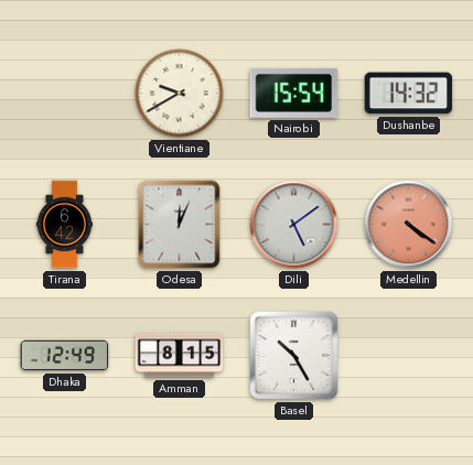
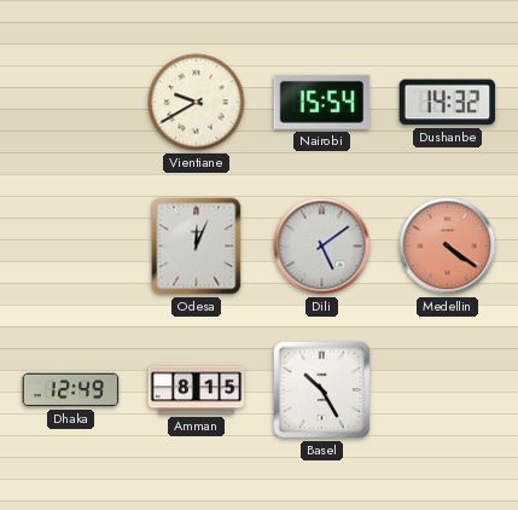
Tirana: 6:42 -> none (64, 225)
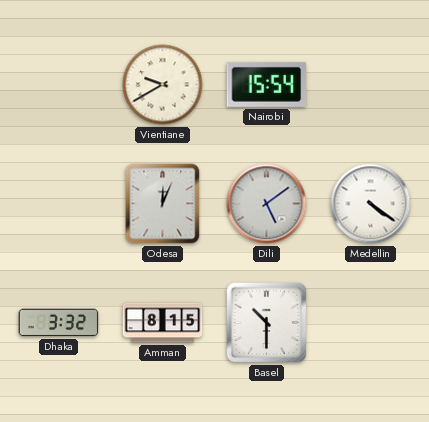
Dushanbe: 14:32 -> none (448, 103)
Medellin dial: salmon -> white (371, 204)
Dhaka: 12:49 -> 3:32 (59, 323)
Basel: 10:25 -> 10:30 (267, 323)
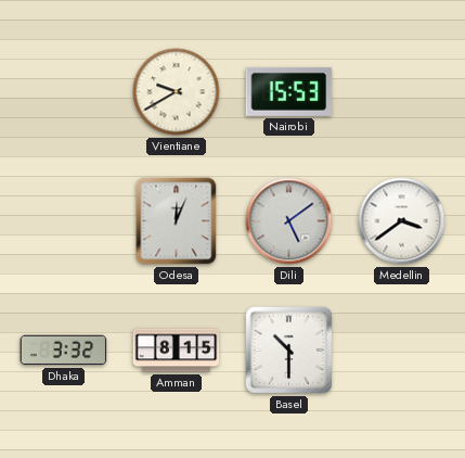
Nairobi: 15:54 -> 15:53 (289, 91)
Medellin: 4:21 -> 3:39 (402, 221)
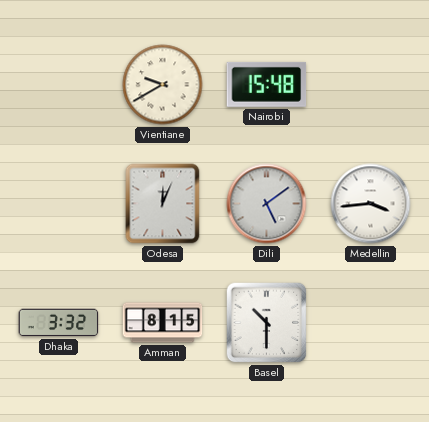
Nairobi: 15:53 -> 15:48 (267, 84)
Medellin: 3:39 -> 3:44 (371, 204)
